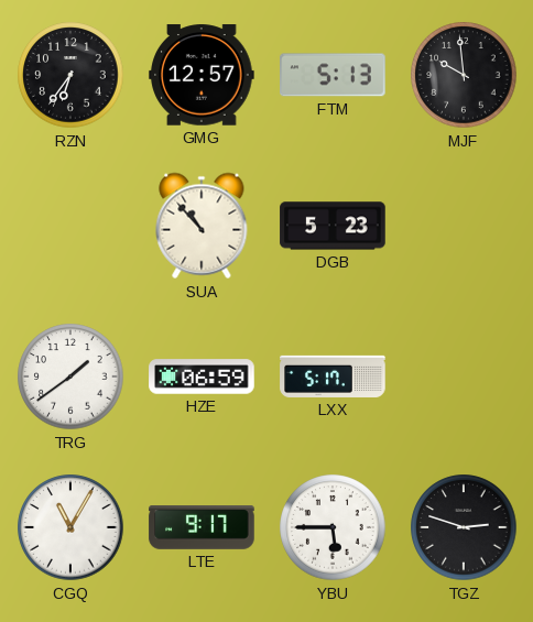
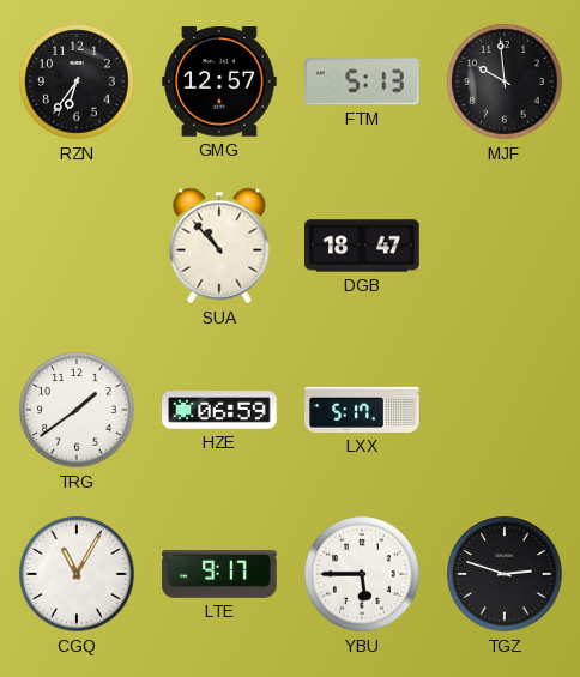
DGB: 5:23 -> 18:47 (362, 246)
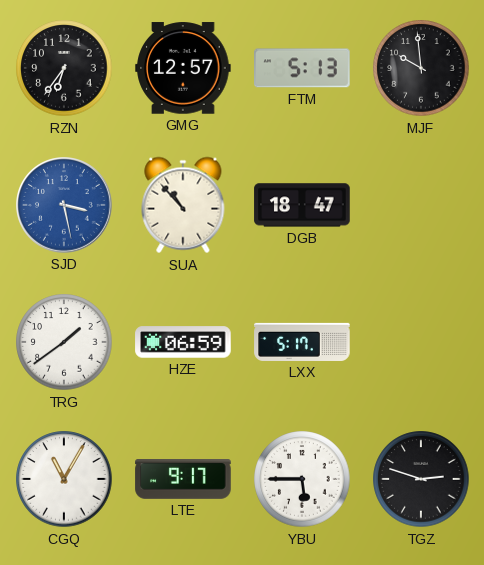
SJD: none -> 3:28 (65, 206)
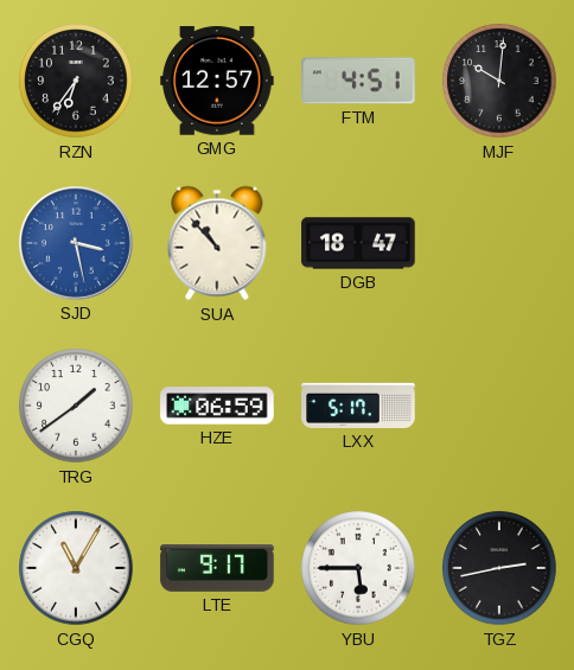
FTM: 5:13 -> 4:51 (358, 81)
MJF: 9:59 -> 10:01 (499, 81)
TGZ: 2:48 -> 2:43 (499, 568)
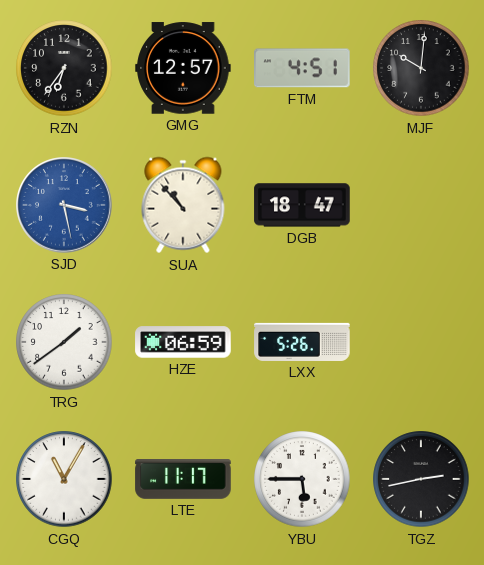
LXX: 5:17 -> 5:26 (302, 342)
LTE: 9:17 -> 11:17 (183, 479)
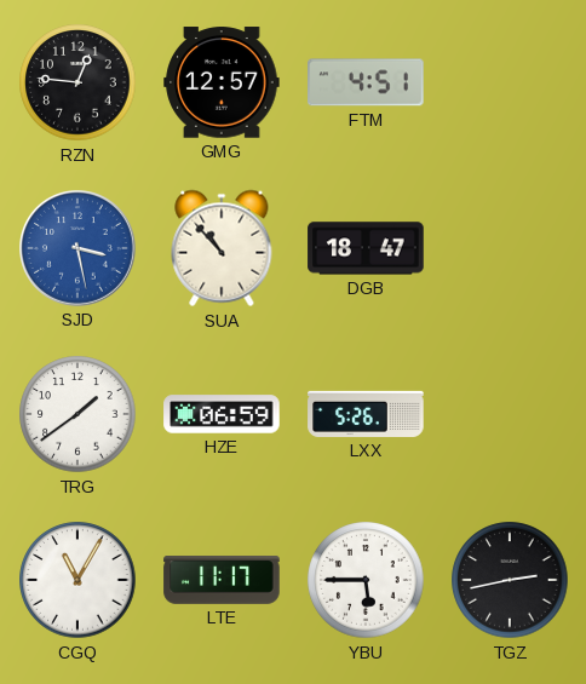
RZN: 6:36 -> 12:46 (77, 82)
MJF: 10:01 -> none (421, 68)
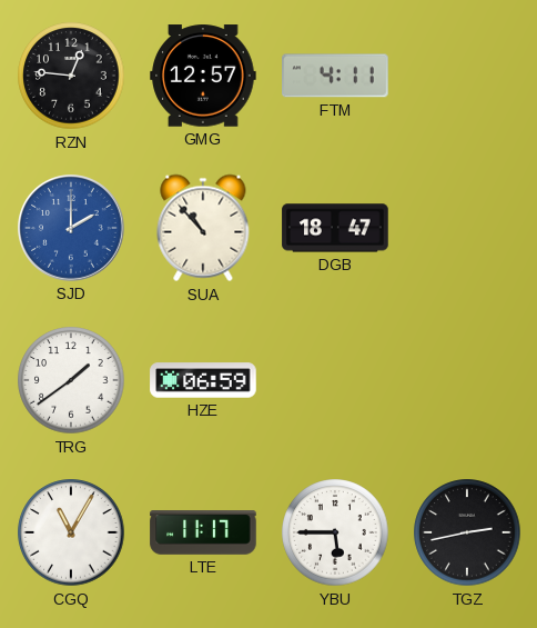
FTM: 4:51 -> 4:11 (335, 76)
SJD: 3:28 -> 2:00 (72, 229)
LXX: 5:26 -> none (366, 414)
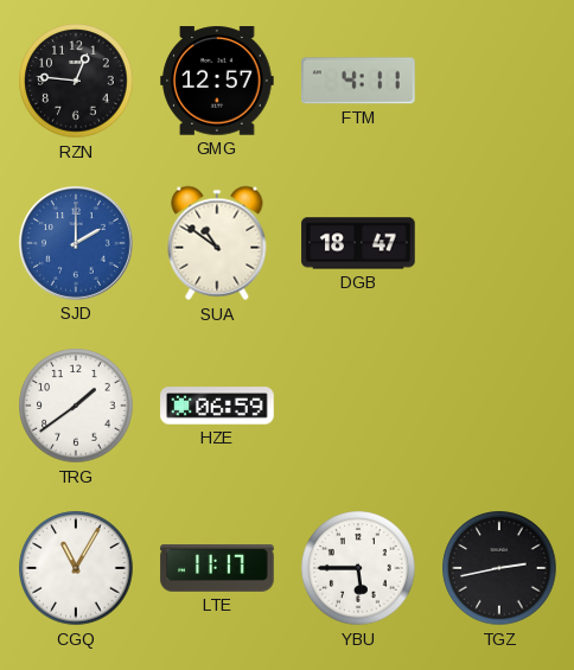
SUA: 10:53 -> 10:51 (217, 243)
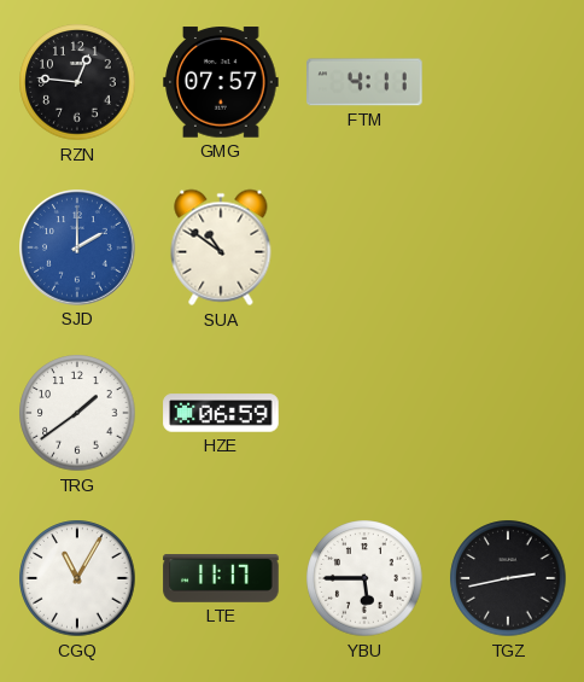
GMG: 12:57 -> 07:57 (221, 82)
DGB: 18:47 -> none (358, 243)
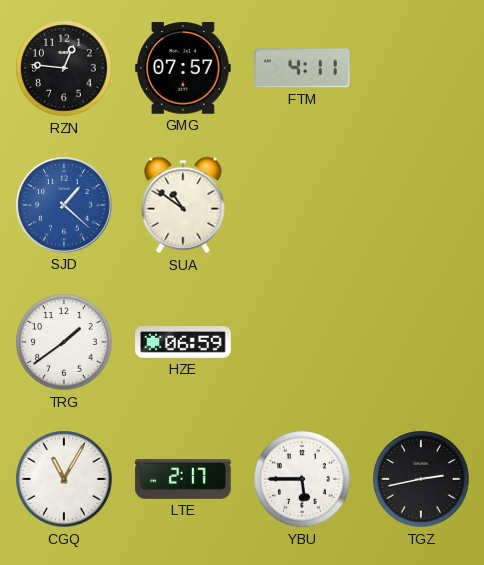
SJD: 2:00 -> 1:22 (65, 206)
LTE: 11:17 -> 2:17 (183, 479)
